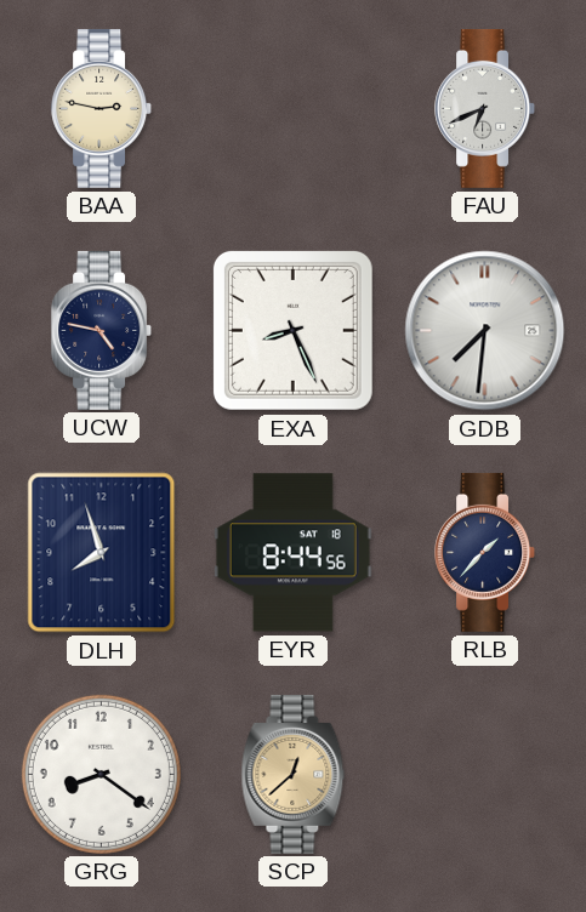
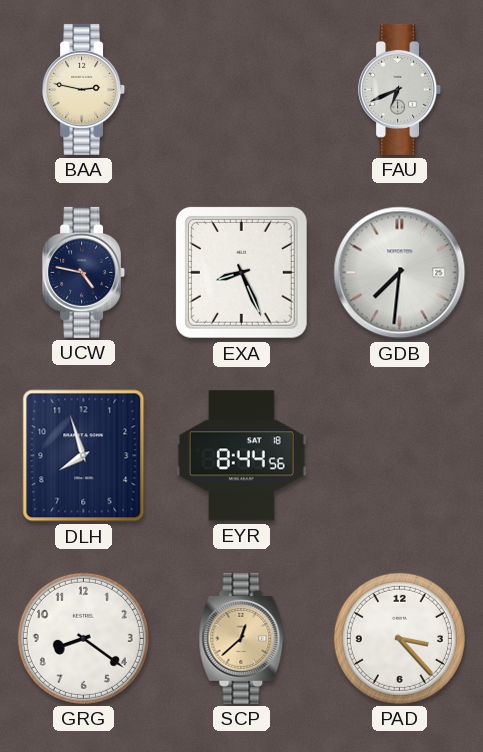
RLB: 1:37 -> none (485, 552)
PAD: none -> 3:23 (399, 638)
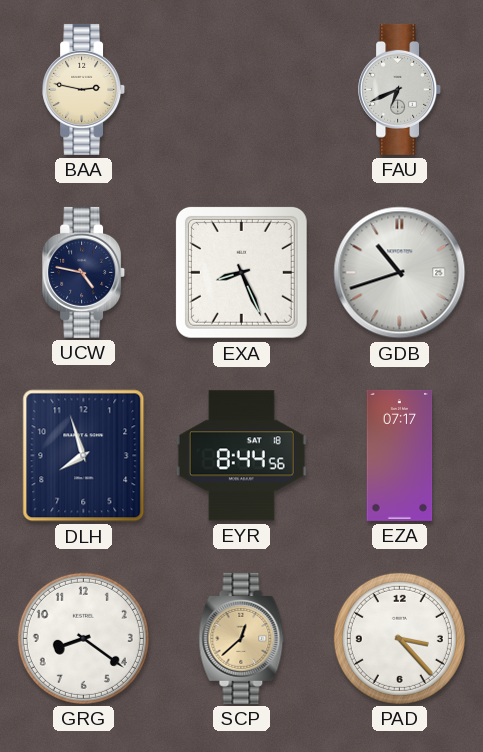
GDB: 7:31 -> 10:42 (400, 273)
EZA: none -> 07:17 (400, 455)
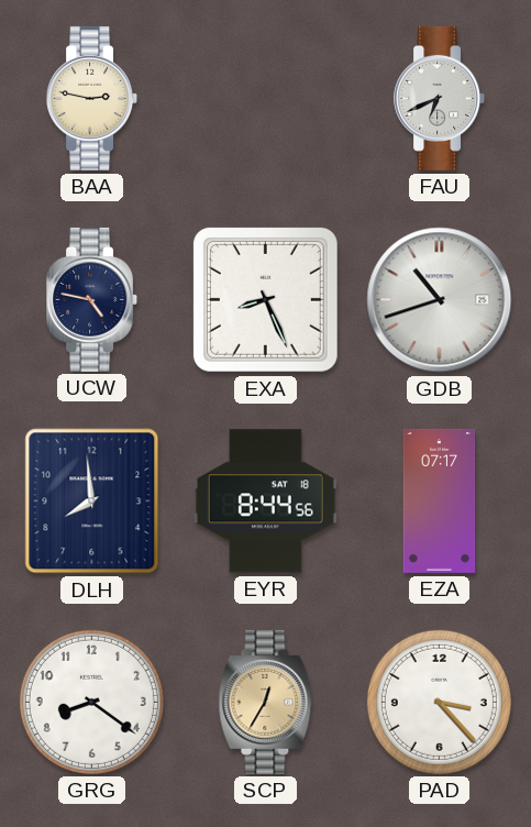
DLH: 7:57 -> 7:59 (92, 501)
SCP: 12:38 -> 12:35 (266, 702)
